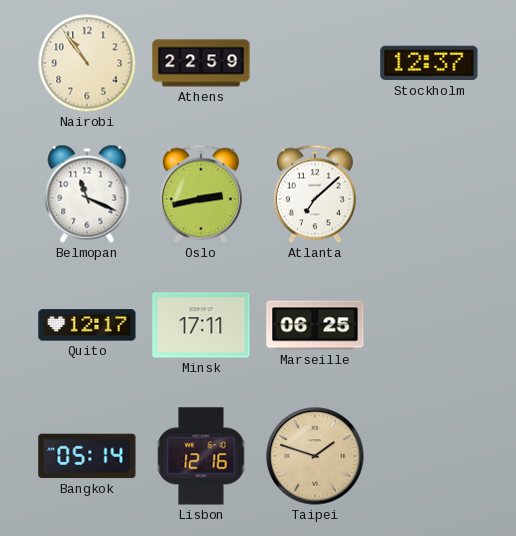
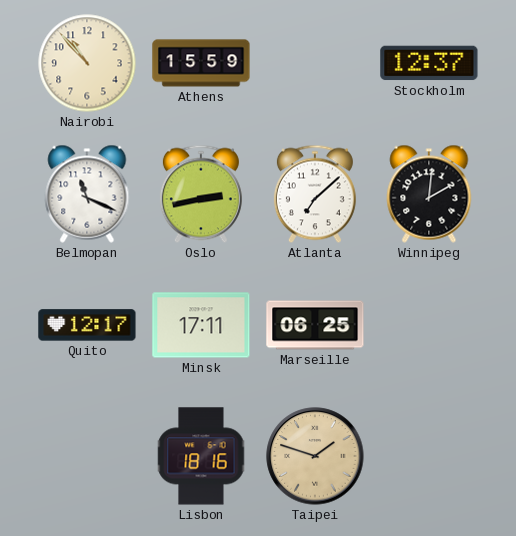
Nairobi: 10:54 -> 10:53 (87, 63)
Athens: 22:59 -> 15:59 (201, 63)
Winnipeg: none -> 2:01 (429, 194)
Bangkok: 05:14 -> none (87, 456)
Lisbon: 12:16 -> 18:16 (201, 456)
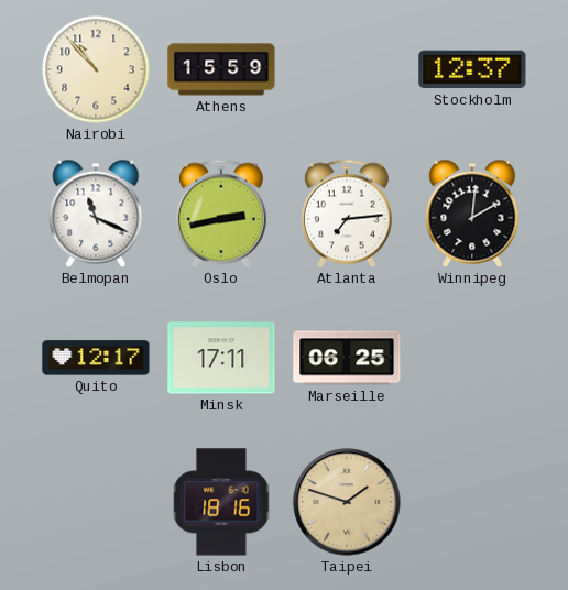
Atlanta: 7:08 -> 7:14 (347, 214)
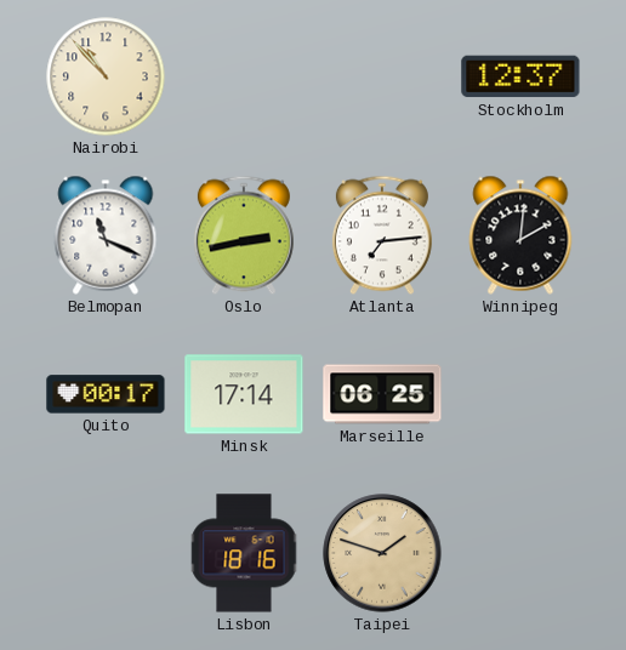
Athens: 15:59 -> none (221, 69)
Quito: 12:17 -> 00:17 (106, 394)
Minsk: 17:11 -> 17:14 (244, 394)
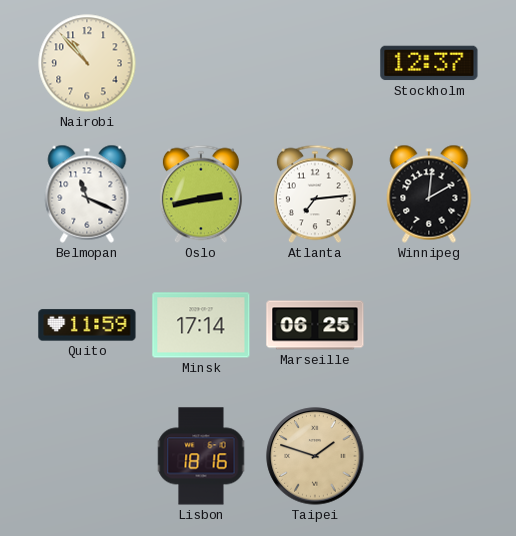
Quito: 00:17 -> 11:59 (87, 325)
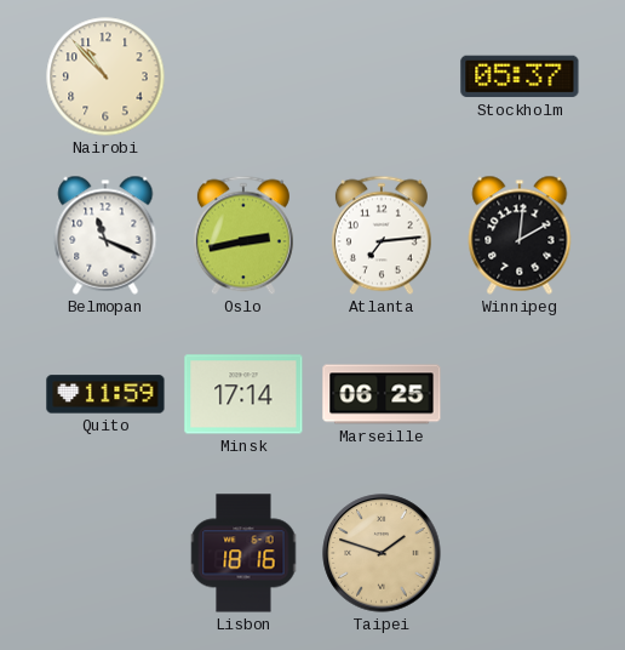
Stockholm: 12:37 -> 05:37 (520, 76)
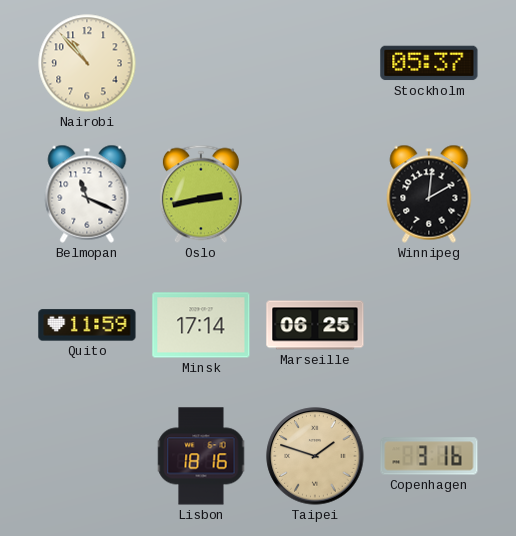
Atlanta: 7:14 -> none (382, 235)
Copenhagen: none -> 3:16 (429, 456)
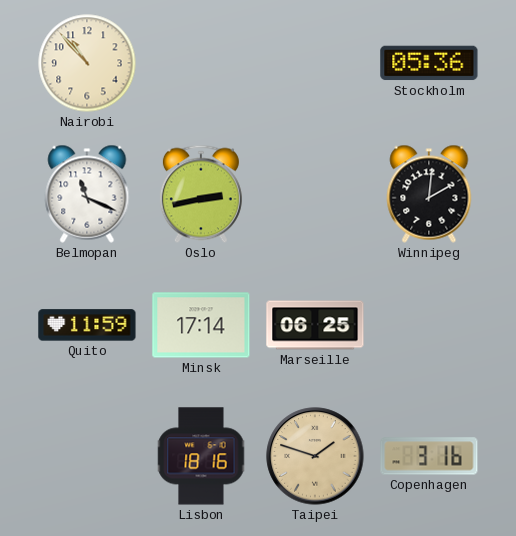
Stockholm: 05:37 -> 05:36 (429, 63)
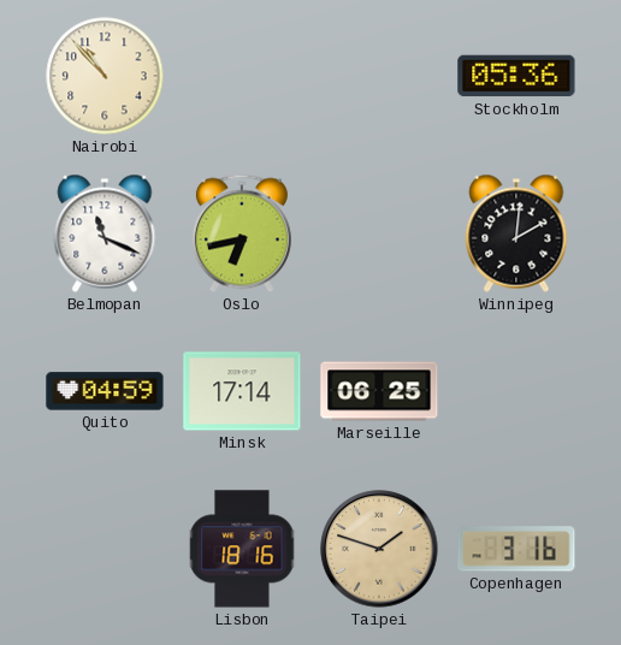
Oslo: 2:43 -> 6:43 (242, 233)
Quito: 11:59 -> 04:59 (105, 391)
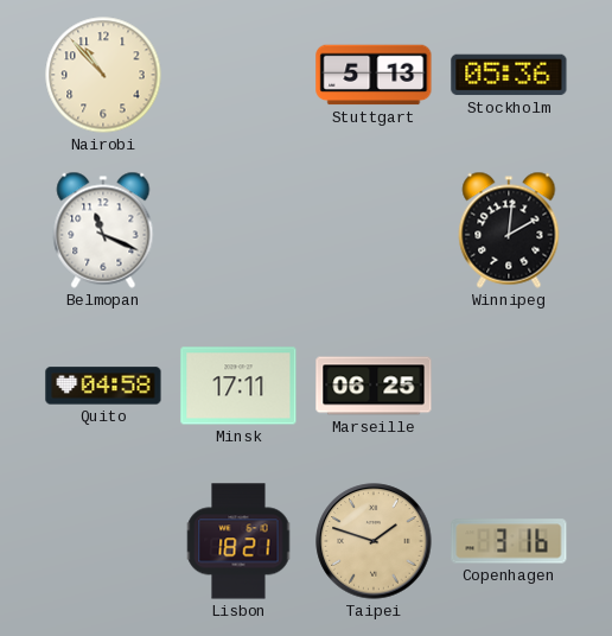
Stuttgart: none -> 5:13 (374, 75)
Oslo: 6:43 -> none (242, 233)
Quito: 04:59 -> 04:58 (103, 386)
Minsk: 17:14 -> 17:11 (238, 386)
Lisbon: 18:16 -> 18:21 (238, 541)
